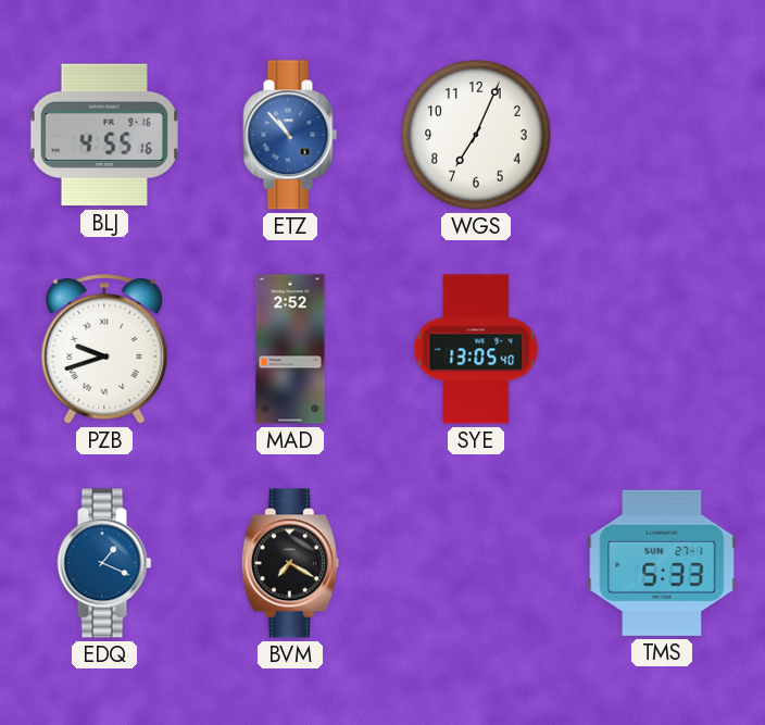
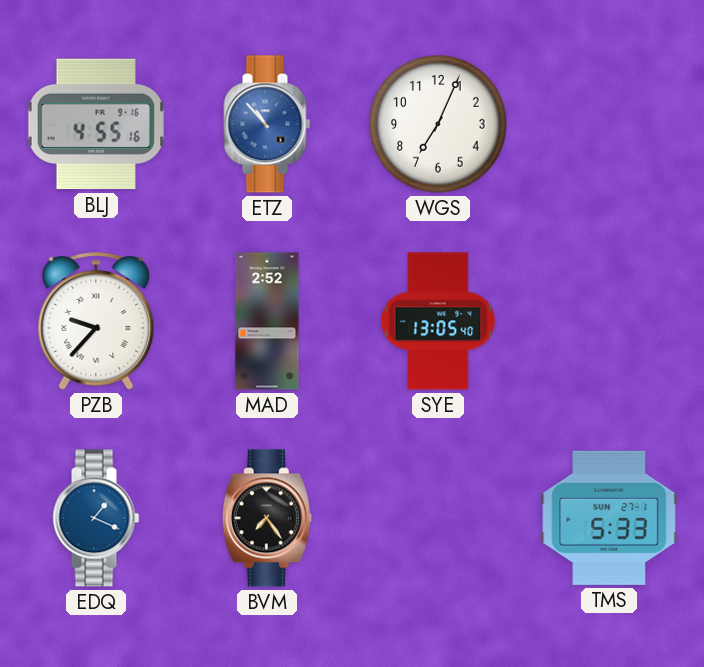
PZB: 9:42 -> 9:37 (96, 321)
BVM: 7:20 -> 7:24 (267, 518)
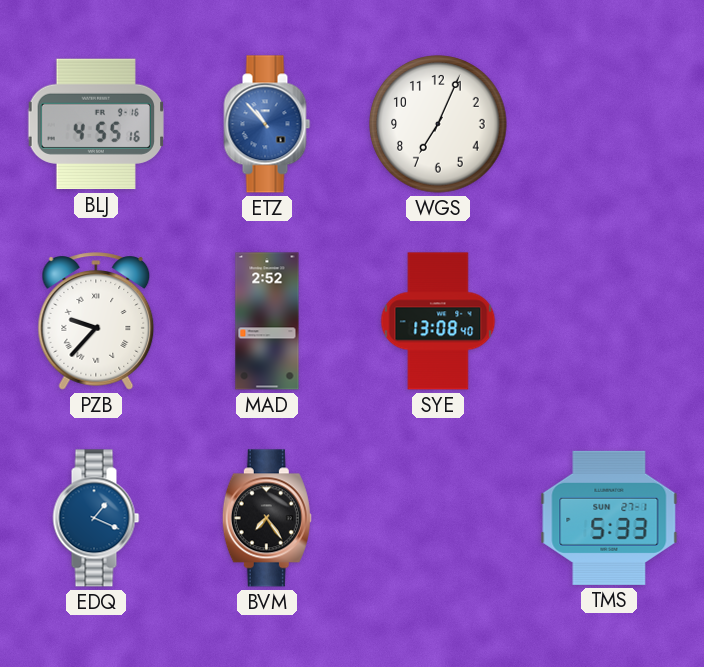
SYE: 13:05 -> 13:08 (438, 321)
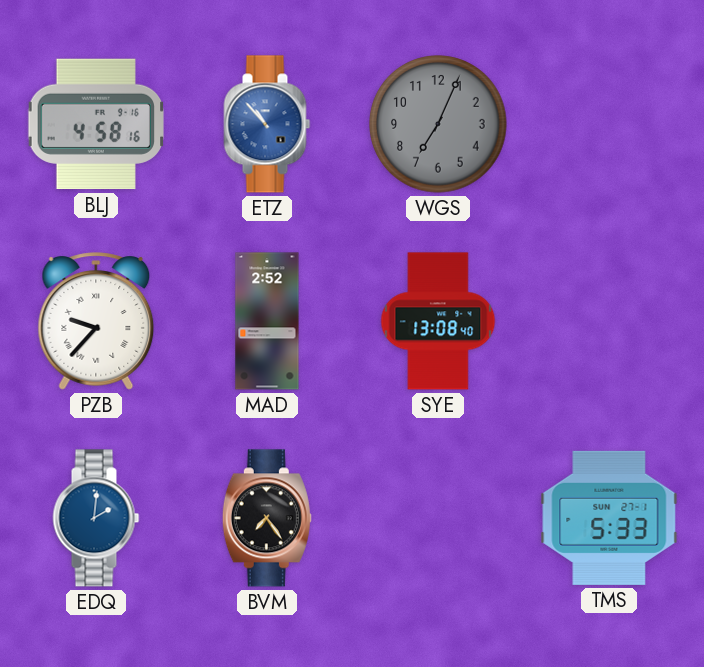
BLJ: 4:55 -> 4:58 (96, 124)
WGS dial: white -> grey (438, 124)
EDQ: 1:19 -> 2:01 (96, 518)
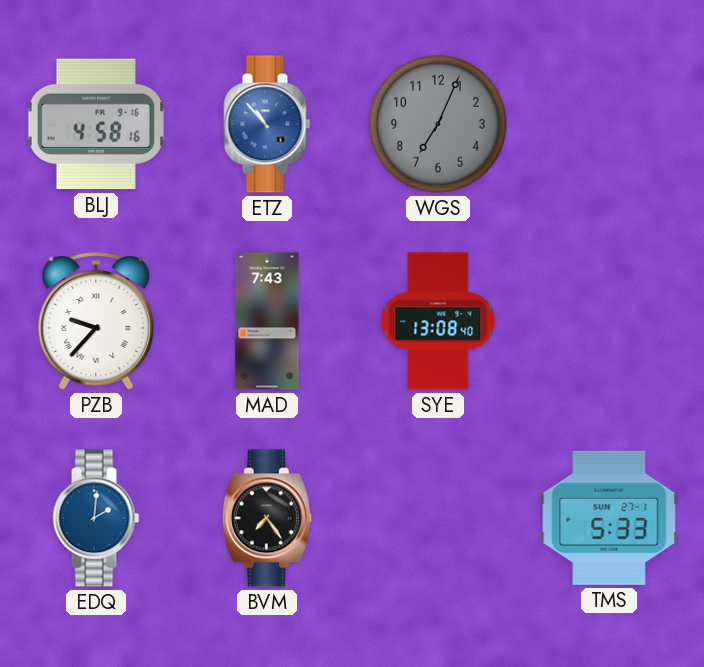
MAD: 2:52 -> 7:43 (267, 321)
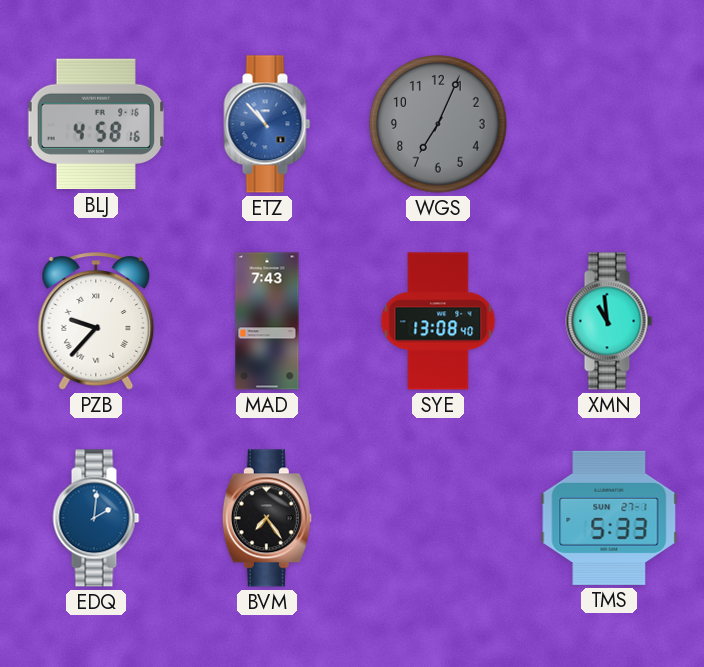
XMN: none -> 10:59 (609, 321)
